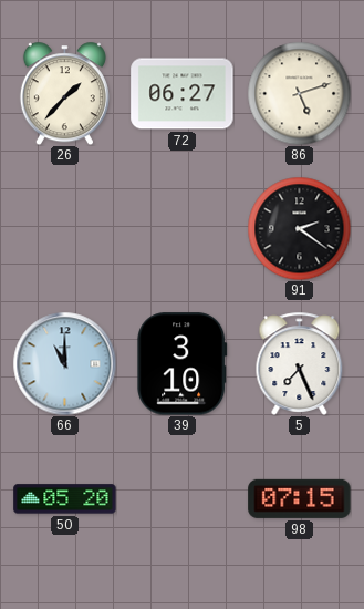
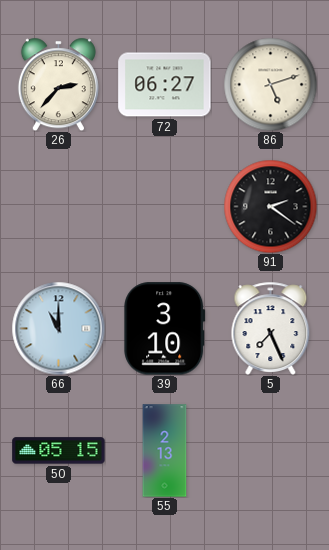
26: 1:37 -> 2:37 (58, 84)
50: 05:20 -> 05:15 (59, 451)
55: none -> 2:13 (165, 451)
98: 07:15 -> none (300, 498)
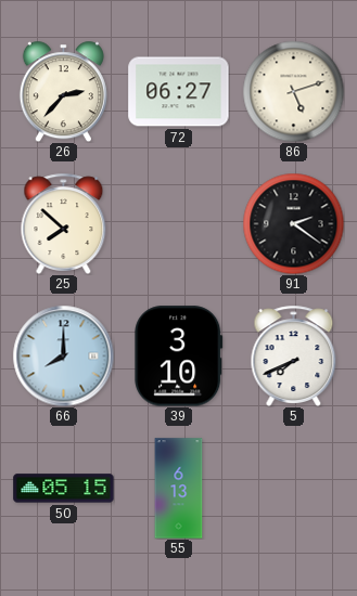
25: none -> 7:52 (64, 223)
66: 11:00 -> 8:00 (63, 355)
5: 7:26 -> 7:41 (294, 355)
55: 2:13 -> 6:13 (179, 489)
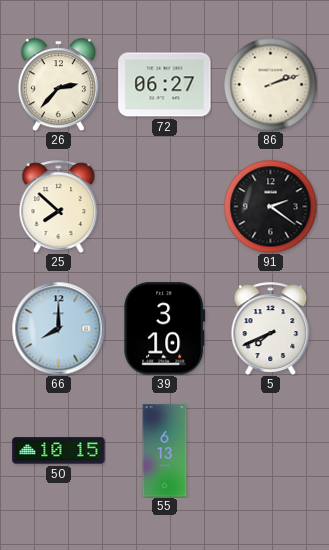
86: 5:12 -> 2:12 (270, 84)
50: 05:15 -> 10:15 (59, 451)
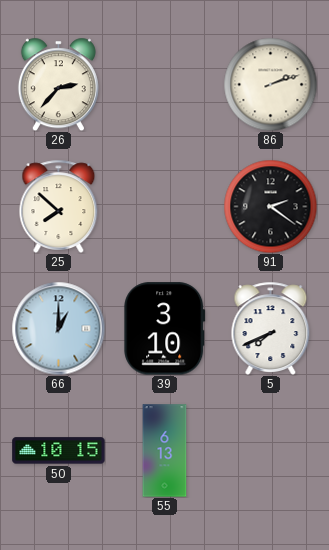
72: 06:27 -> none (165, 85)
66: 8:00 -> 1:00 (58, 328)
